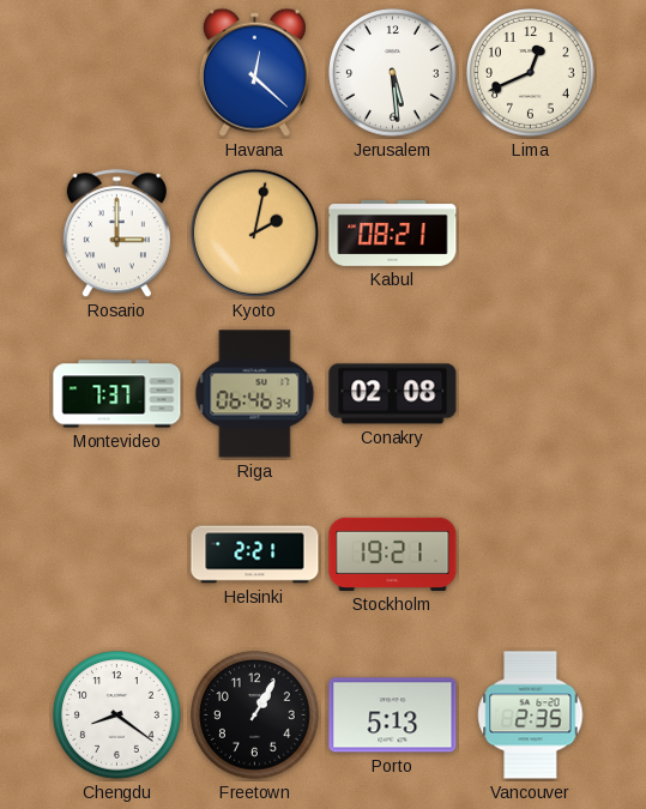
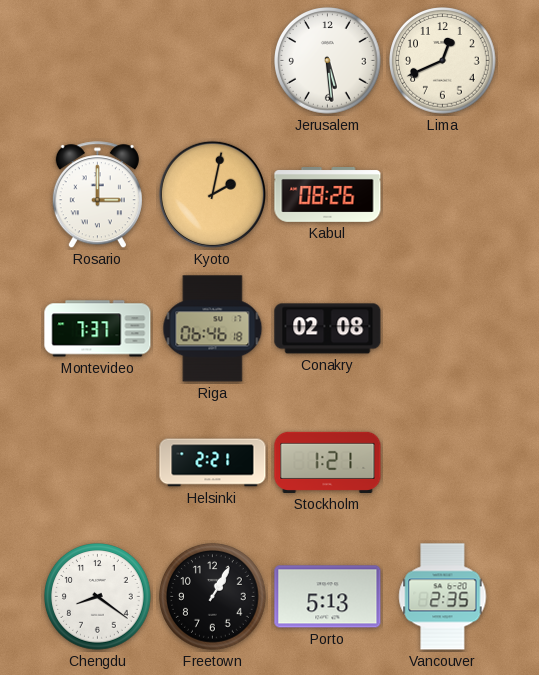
Havana: 12:22 -> none (254, 72)
Kabul: 08:21 -> 08:26 (328, 195)
Riga: 06:46:34 -> 06:46:18 (213, 329)
Stockholm: 19:21 -> 1:21 (328, 462)
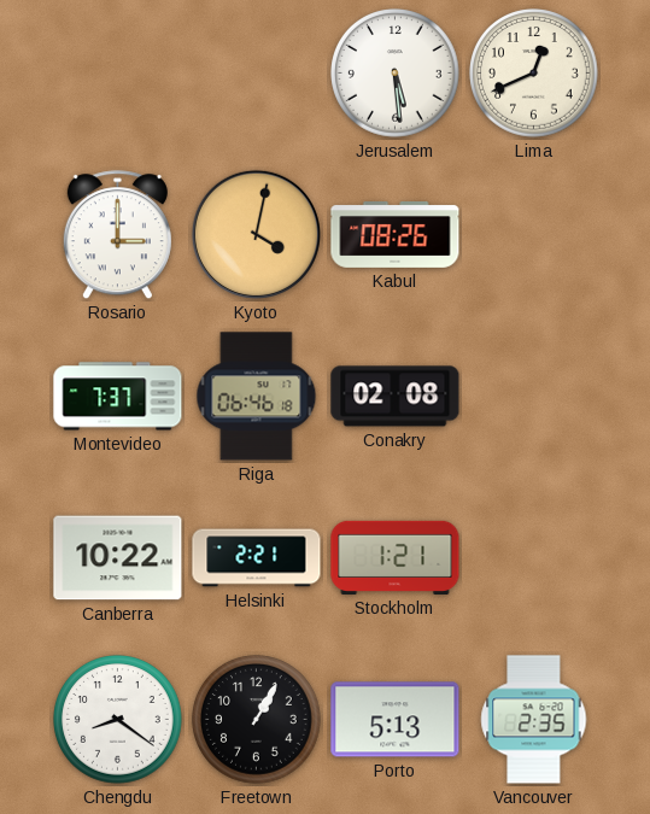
Kyoto: 2:02 -> 4:02 (256, 234)
Canberra: none -> 10:22 (118, 558)
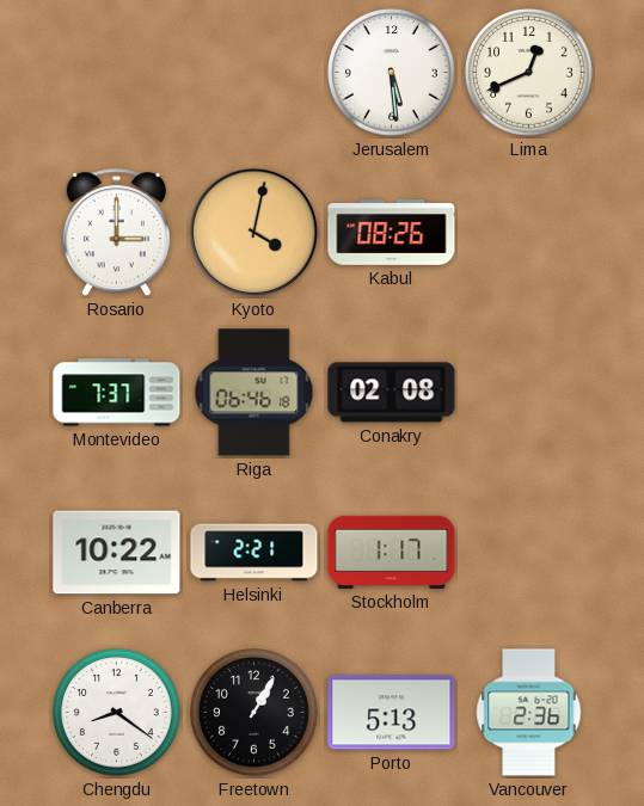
Stockholm: 1:21 -> 1:17 (392, 552)
Vancouver: 2:35 -> 2:36 (529, 713)
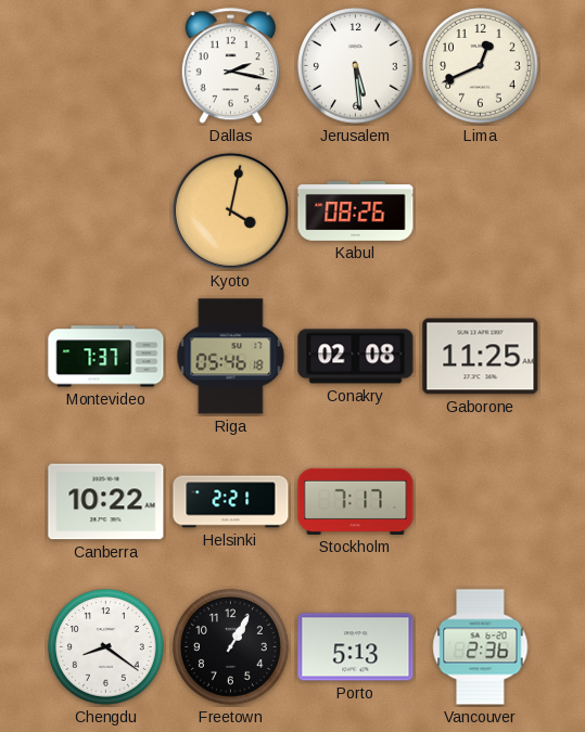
Dallas: none -> 2:17 (230, 66)
Rosario: 3:00 -> none (116, 233)
Riga: 06:46 -> 05:46 (231, 357)
Gaborone: none -> 11:25 (481, 357)
Stockholm: 1:17 -> 7:17 (356, 501)
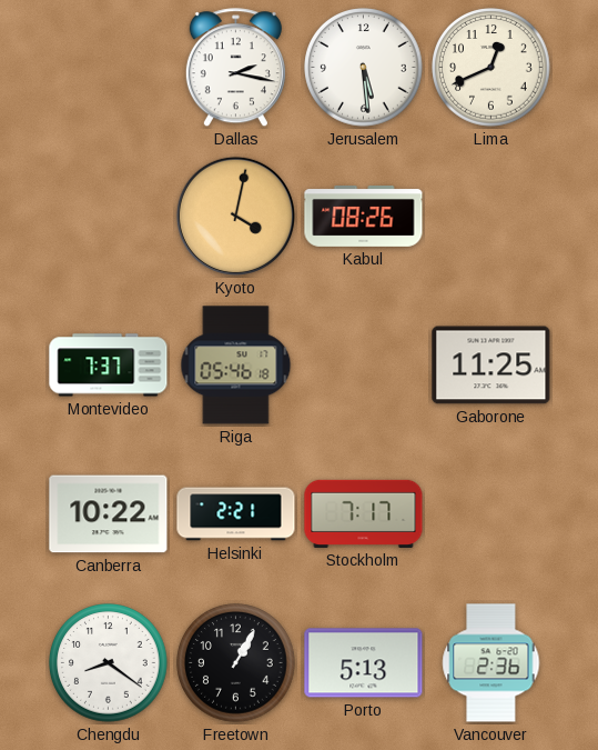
Conakry: 02:08 -> none (356, 357)
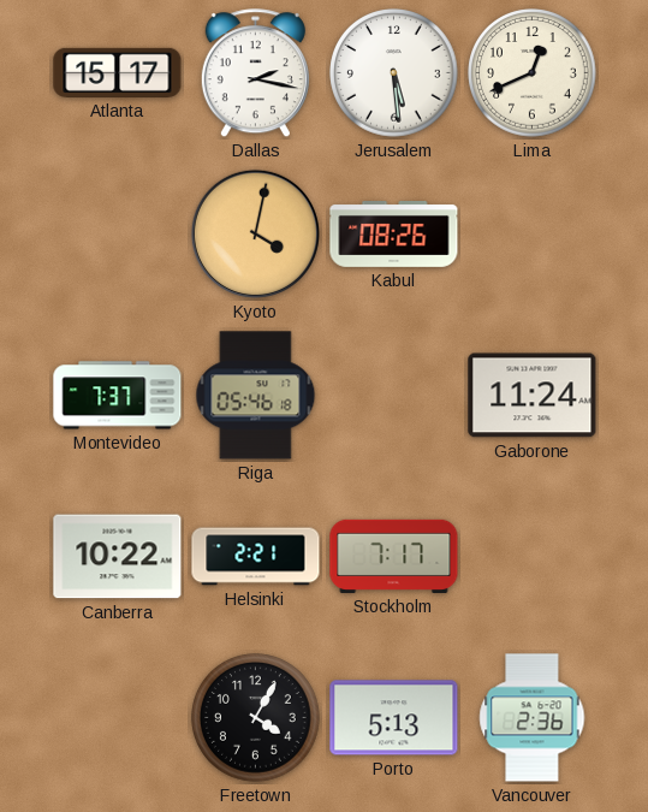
Atlanta: none -> 15:17 (118, 72)
Gaborone: 11:25 -> 11:24 (533, 396)
Chengdu: 8:21 -> none (109, 663)
Freetown: 1:05 -> 4:05 (256, 718)
